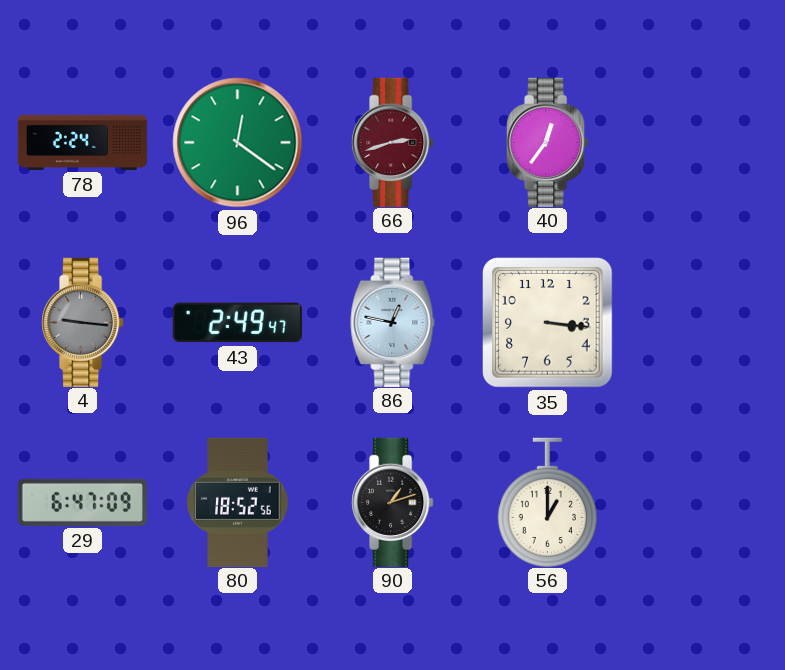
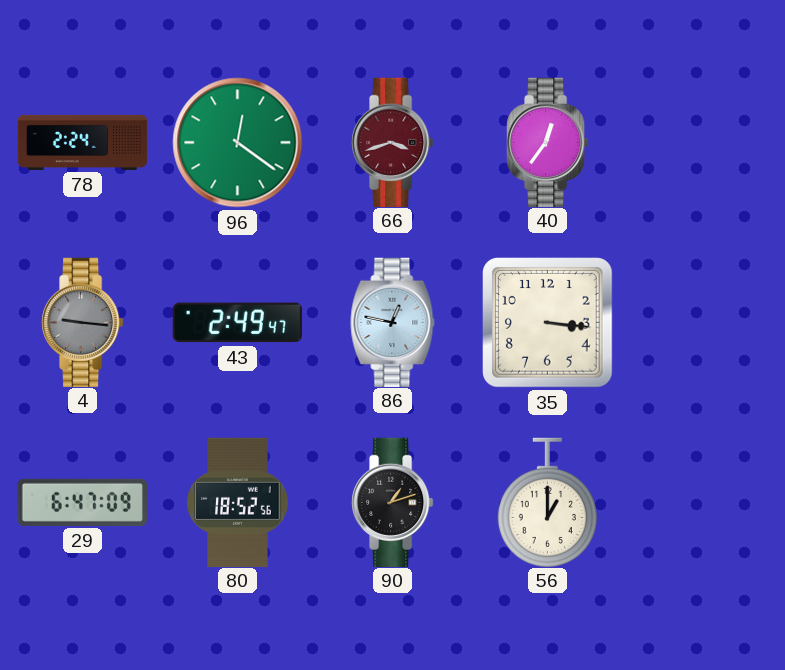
66: 2:42 -> 3:42 (393, 142)
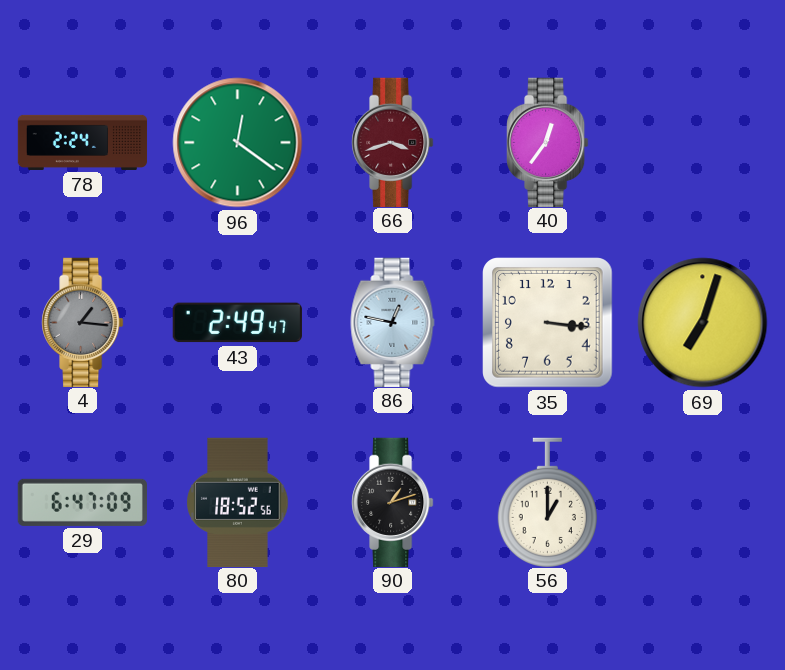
4: 9:16 -> 1:16 (83, 322)
69: none -> 7:03 (703, 323)
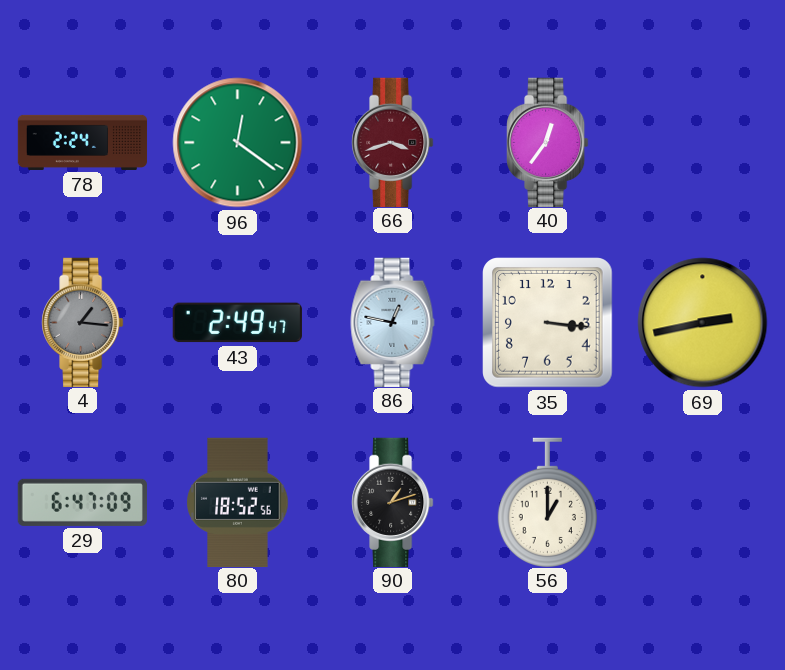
69: 7:03 -> 2:43 (703, 323)
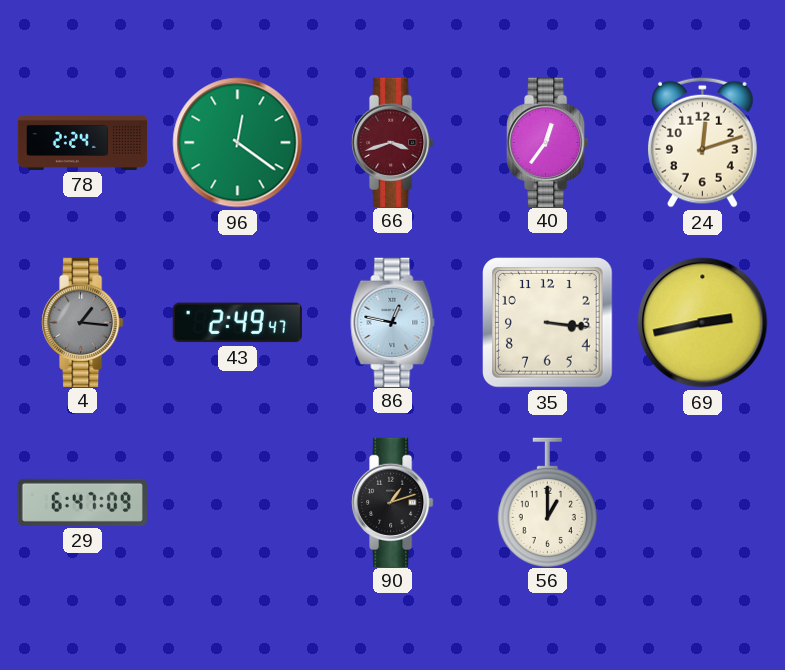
24: none -> 12:12 (702, 142)
80: 18:52 -> none (238, 502)
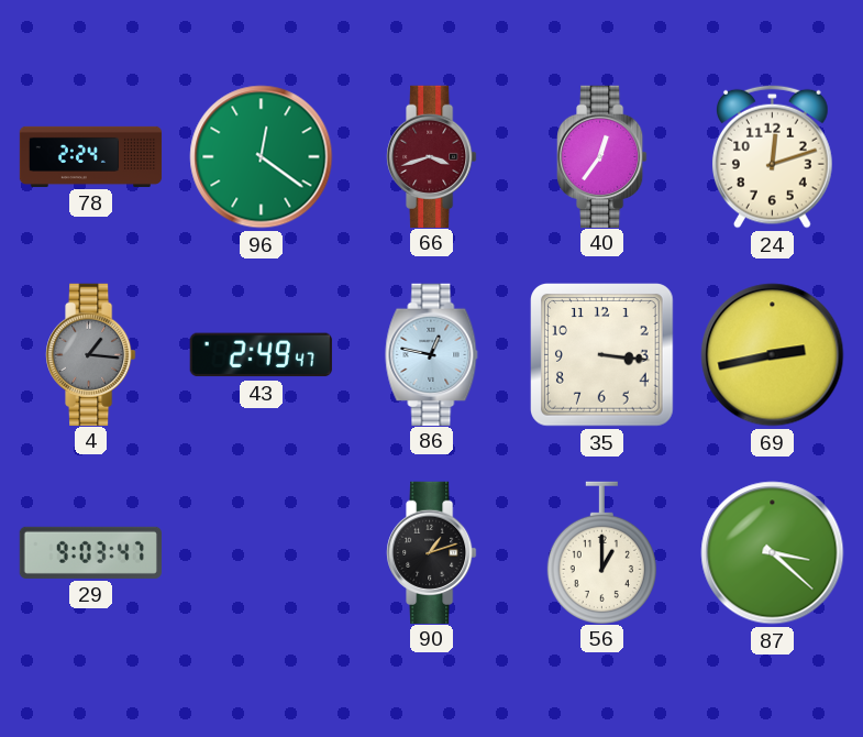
29: 6:47 -> 9:03 (90, 552)
87: none -> 3:22 (773, 553)
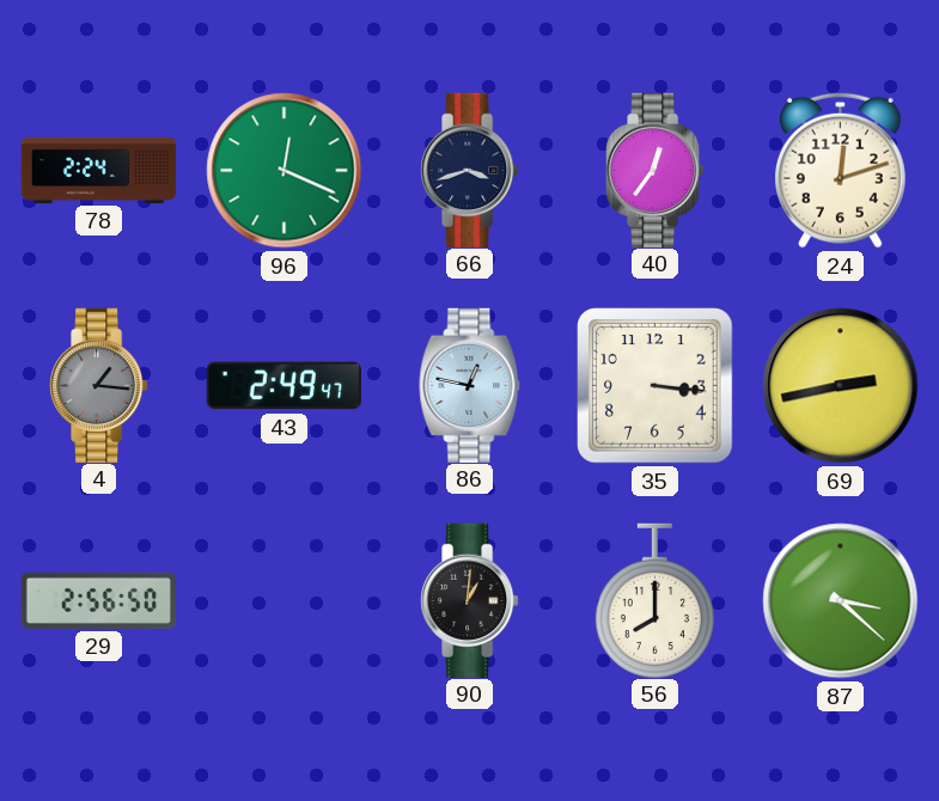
96: 12:21 -> 12:19 (285, 171)
66 dial: burgundy -> navy (470, 170)
29: 9:03 -> 2:56 (98, 600)
90: 1:12 -> 1:01 (470, 600)
56: 1:00 -> 8:00 (654, 600)
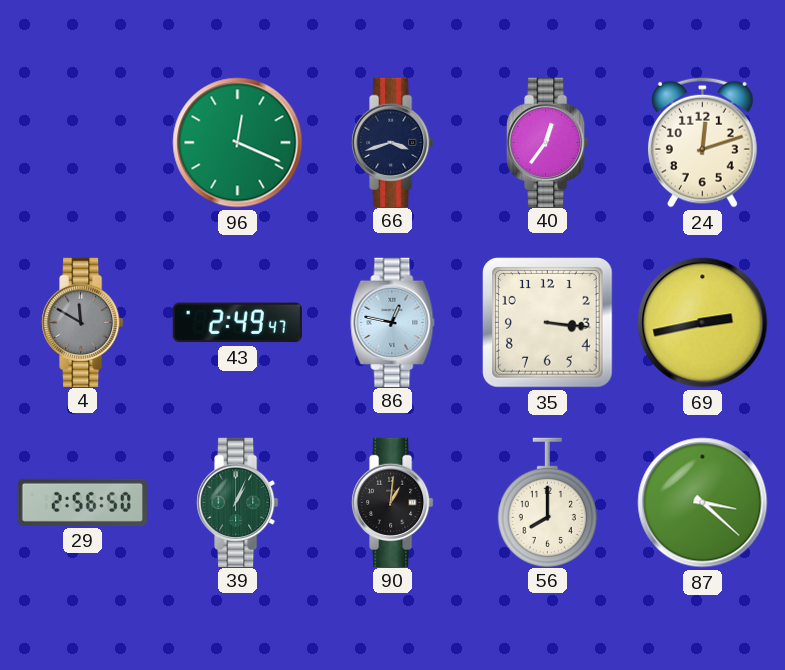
78: 2:24 -> none (99, 170)
4: 1:16 -> 11:50 (83, 322)
39: none -> 1:04 (238, 502)
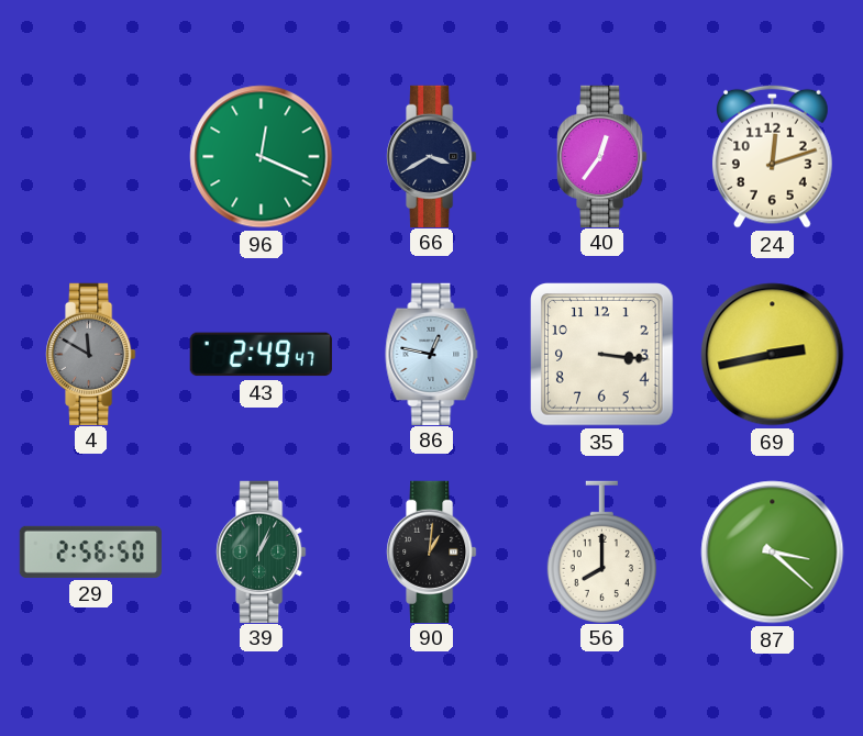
66: 3:42 -> 3:40 (432, 156)
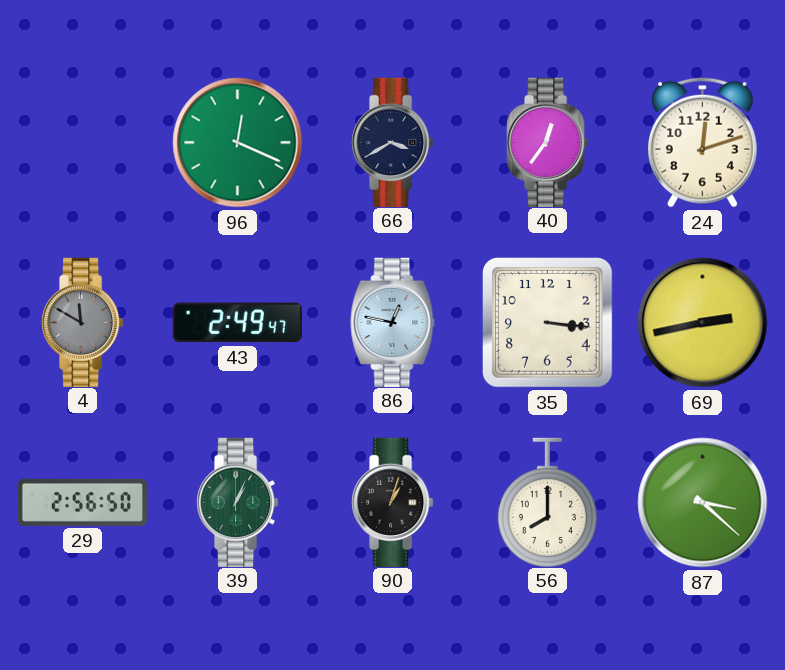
90: 1:01 -> 1:03 (393, 502)
